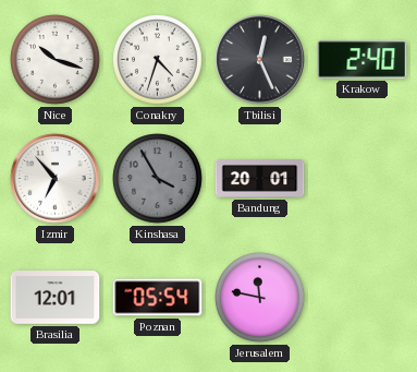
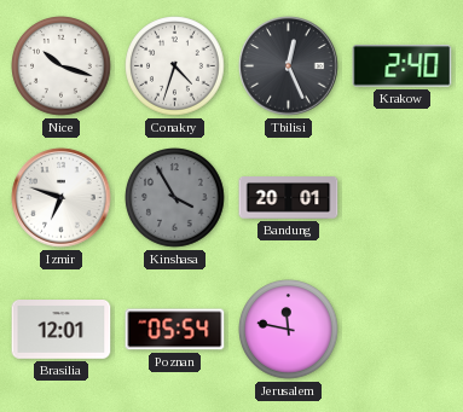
Izmir: 6:53 -> 6:48 (62, 198)
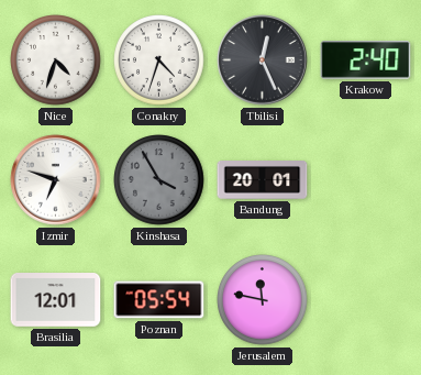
Nice: 10:18 -> 4:33 (56, 60)
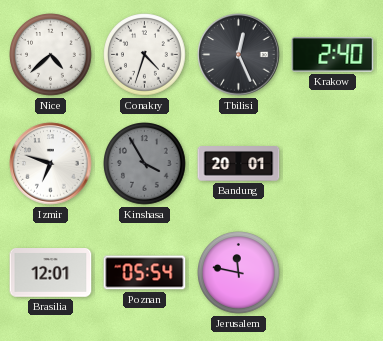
Nice: 4:33 -> 4:38 (51, 55)
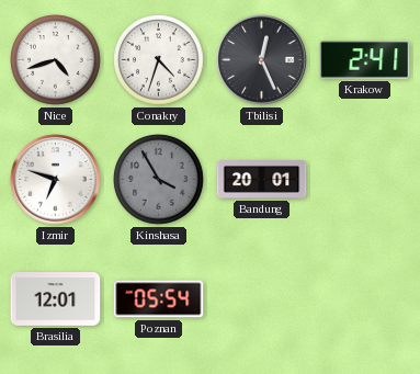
Nice: 4:38 -> 4:42 (56, 60)
Krakow: 2:40 -> 2:41 (365, 60)
Jerusalem: 11:47 -> none (239, 273)
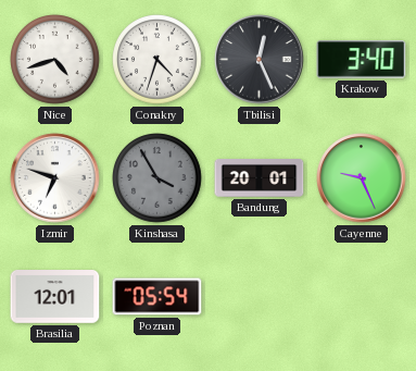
Krakow: 2:41 -> 3:40 (362, 60)
Cayenne: none -> 9:26 (362, 178)
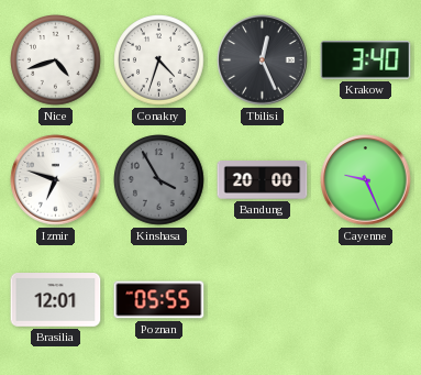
Bandung: 20:01 -> 20:00 (263, 180)
Poznan: 05:54 -> 05:55 (159, 300)
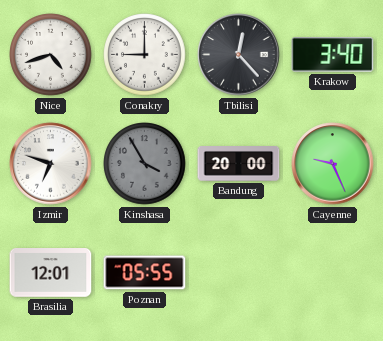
Conakry: 4:33 -> 9:00 (145, 55)
Tbilisi: 12:26 -> 12:23 (239, 55)
